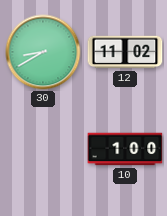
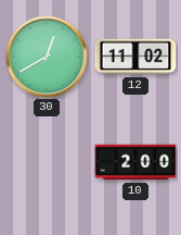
30: 8:40 -> 12:40 (47, 57)
10: 1:00 -> 2:00 (135, 162)
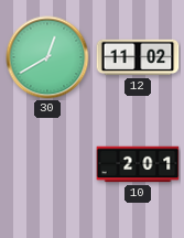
10: 2:00 -> 2:01 (138, 164)
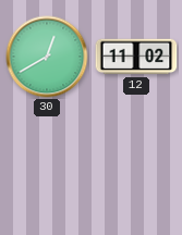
10: 2:01 -> none (138, 164)
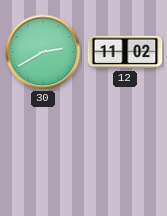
30: 12:40 -> 2:40 (43, 52)
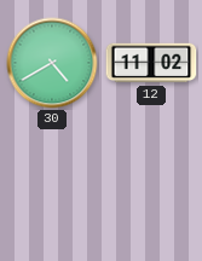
30: 2:40 -> 4:40 (52, 63)
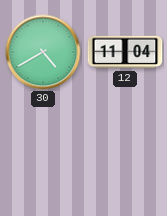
12: 11:02 -> 11:04 (125, 52)
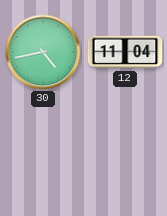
30: 4:40 -> 4:43 (43, 52)
